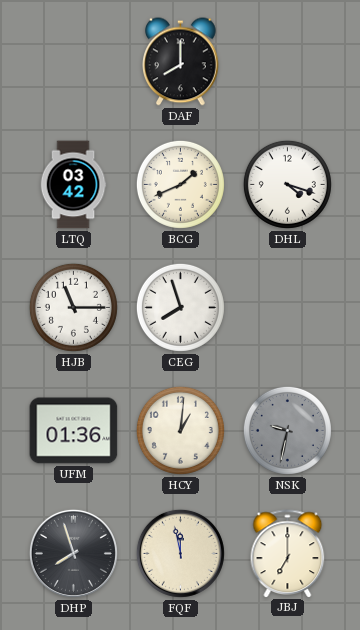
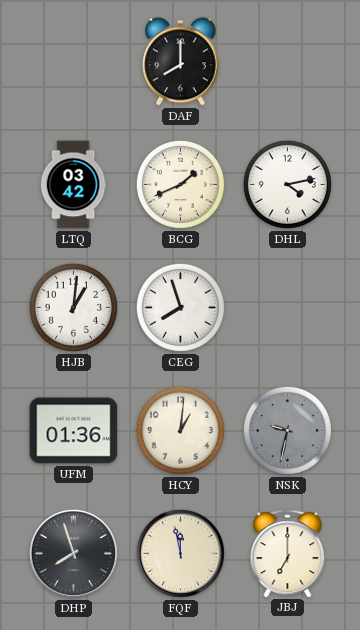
DHL: 4:18 -> 4:13 (287, 184)
HJB: 11:15 -> 1:01 (73, 307)
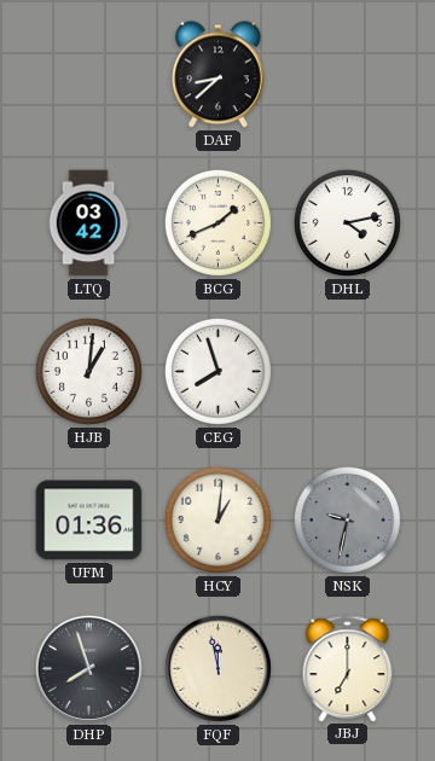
DAF: 8:00 -> 8:38 (219, 75)
